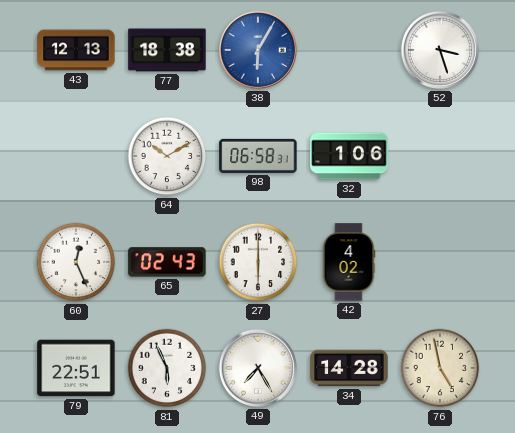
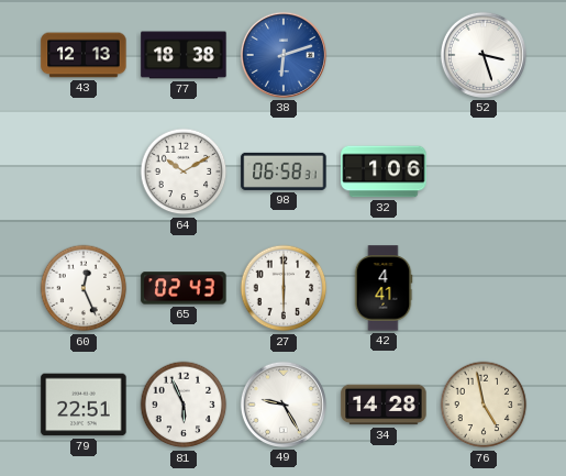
38: 6:05 -> 6:12 (284, 55)
42: 4:02 -> 4:41 (384, 288)
49: 7:25 -> 9:25 (284, 405)
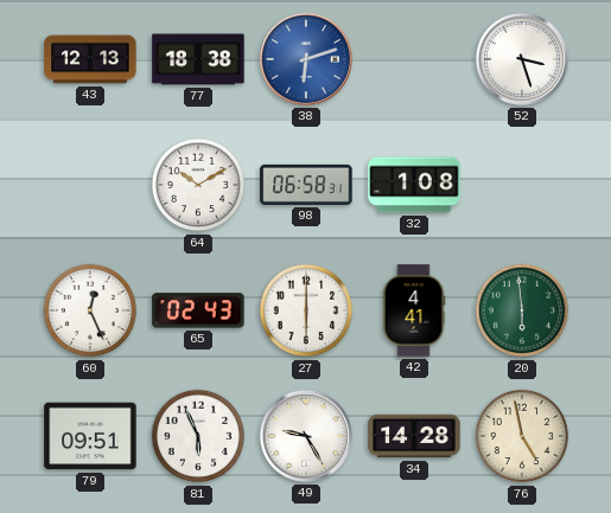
32: 1:06 -> 1:08 (414, 185)
20: none -> 5:59 (522, 310)
79: 22:51 -> 09:51 (90, 436)
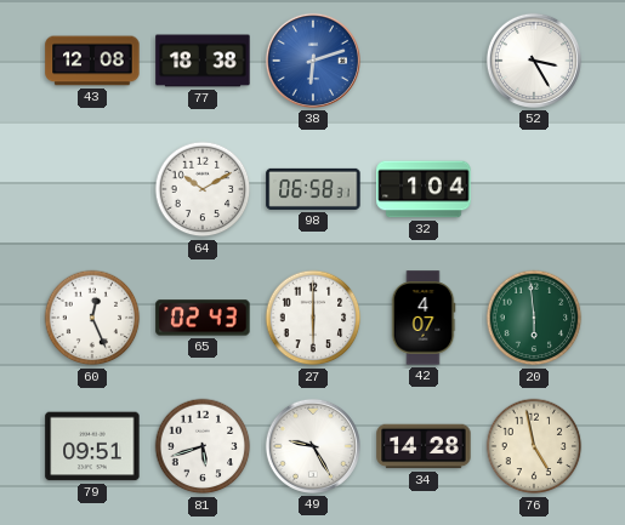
43: 12:13 -> 12:08 (92, 61)
52: 3:27 -> 3:25 (534, 61)
32: 1:08 -> 1:04 (424, 189)
42: 4:41 -> 4:07 (424, 318)
81: 5:56 -> 5:42 (203, 446)
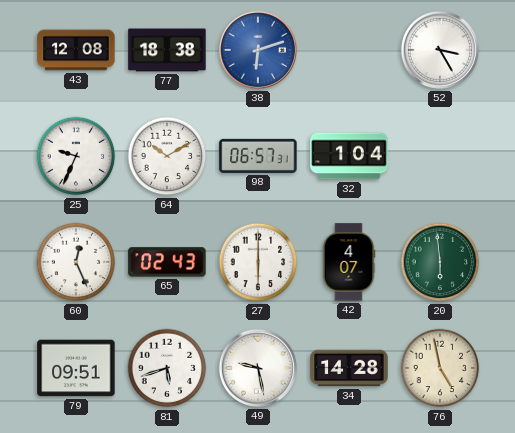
25: none -> 9:34 (76, 156)
98: 06:58 -> 06:57 (258, 156)
49: 9:25 -> 9:28 (258, 368)
